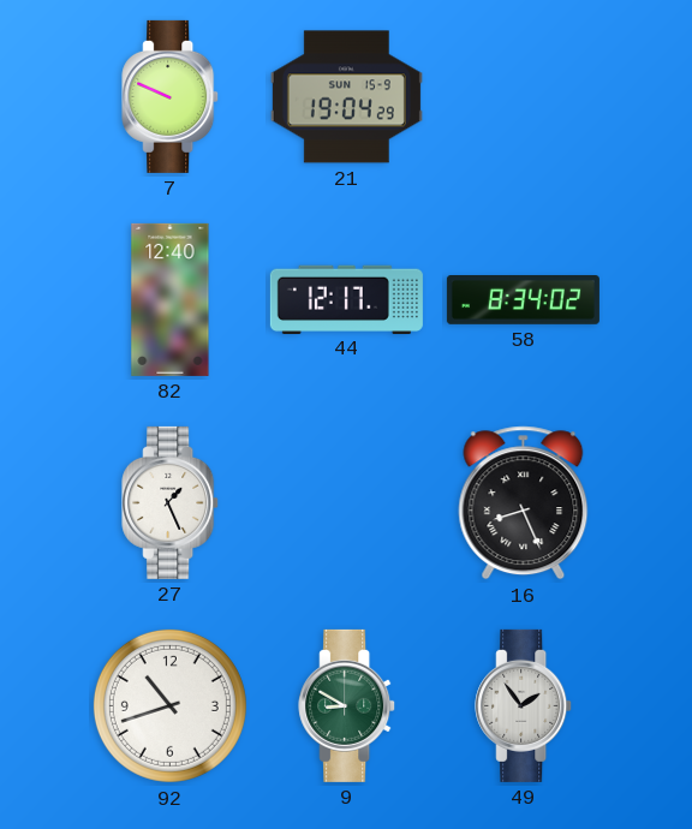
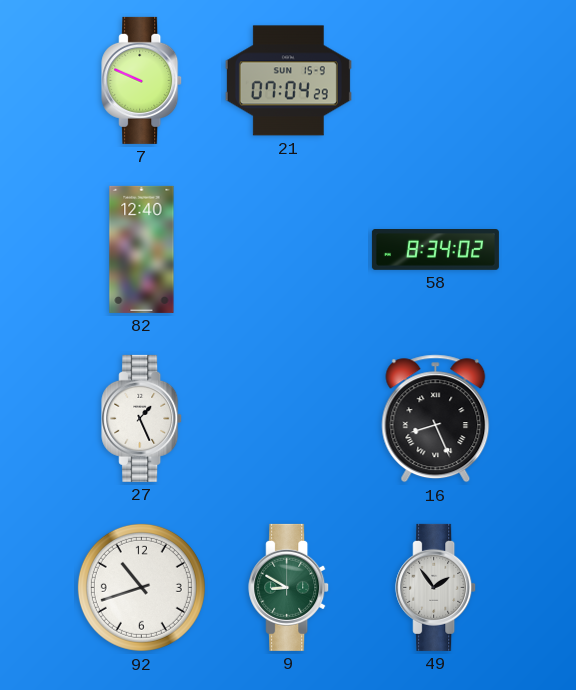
21: 19:04 -> 07:04 (288, 81)
44: 12:17 -> none (346, 299)
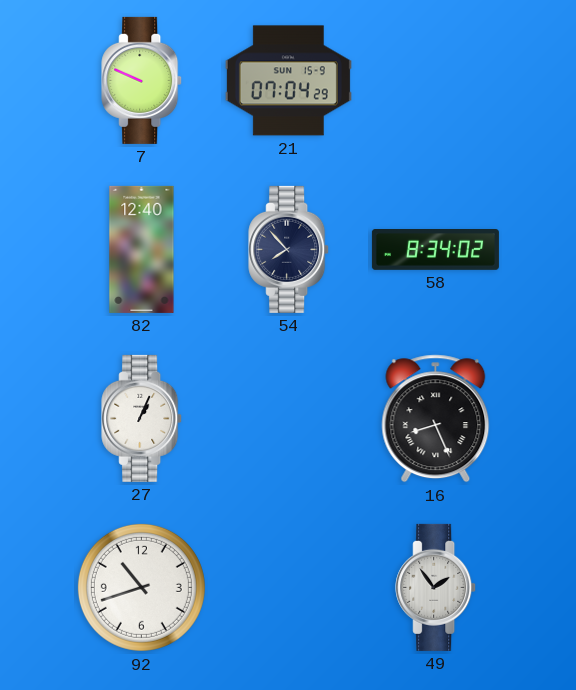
54: none -> 7:53 (289, 249)
27: 1:26 -> 1:04 (142, 418)
9: 8:50 -> none (289, 587)
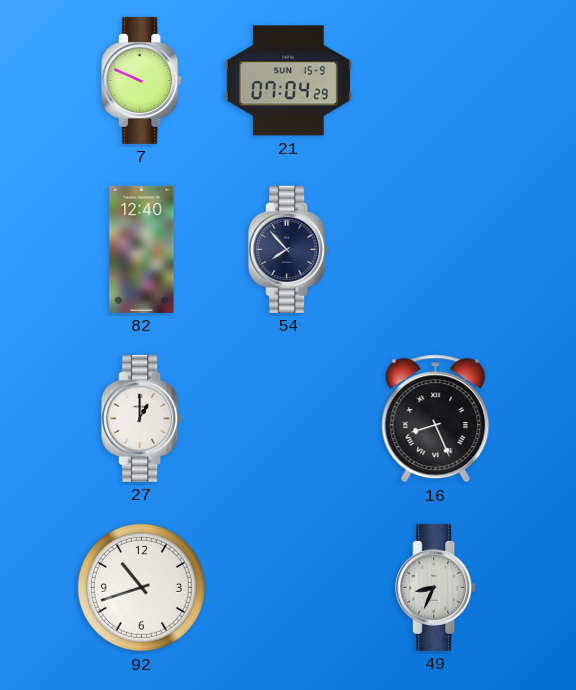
58: 8:34 -> none (435, 250)
27: 1:04 -> 1:00 (142, 418)
49: 1:54 -> 8:34 (436, 587)
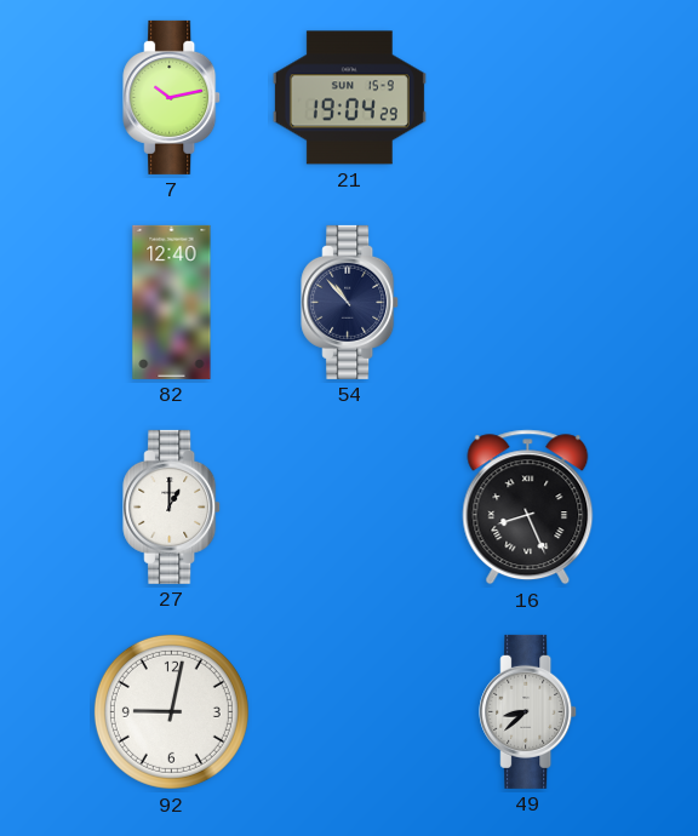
7: 9:49 -> 10:13 (172, 97)
21: 07:04 -> 19:04 (349, 98)
54: 7:53 -> 10:53 (350, 302)
92: 10:42 -> 9:02 (171, 711)
49: 8:34 -> 8:38 (528, 711)
